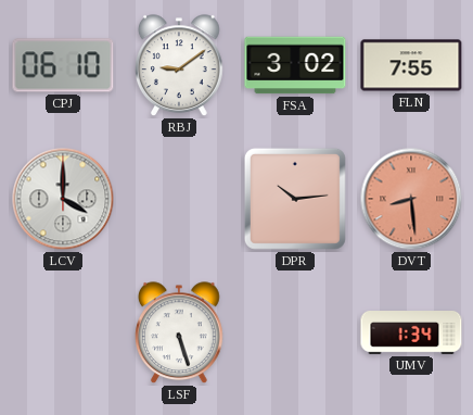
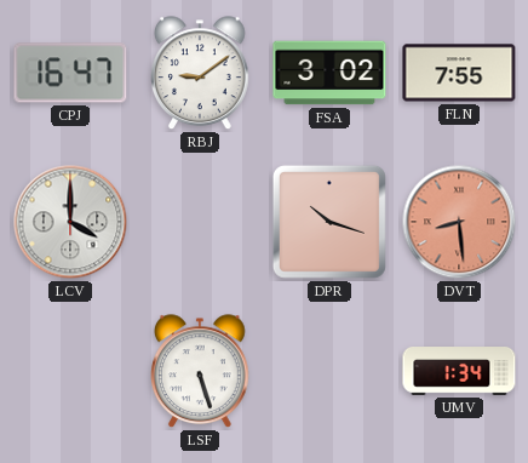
CPJ: 06:10 -> 16:47 (70, 73)
DPR: 10:14 -> 10:18 (329, 222)
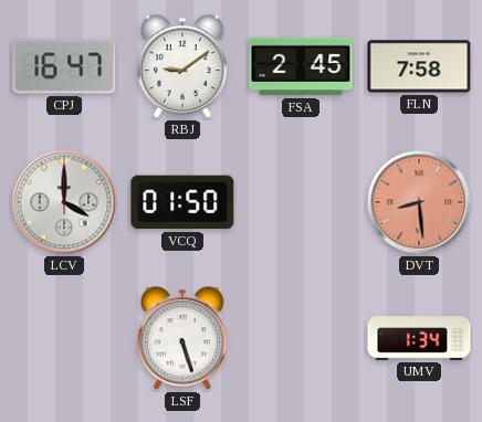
FSA: 3:02 -> 2:45 (301, 66)
FLN: 7:55 -> 7:58 (419, 66)
VCQ: none -> 01:50 (182, 202)
DPR: 10:18 -> none (329, 222)
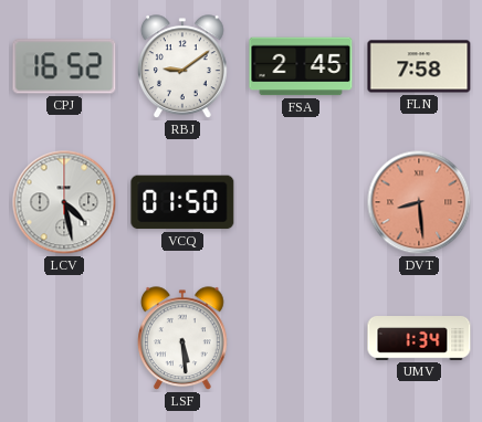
CPJ: 16:47 -> 16:52 (64, 66)
LCV: 4:00 -> 4:28 (64, 202)
LSF: 5:27 -> 5:29 (184, 339)
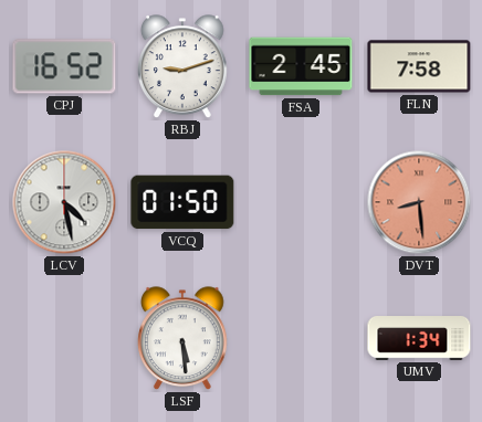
RBJ: 9:09 -> 9:12 (184, 67)
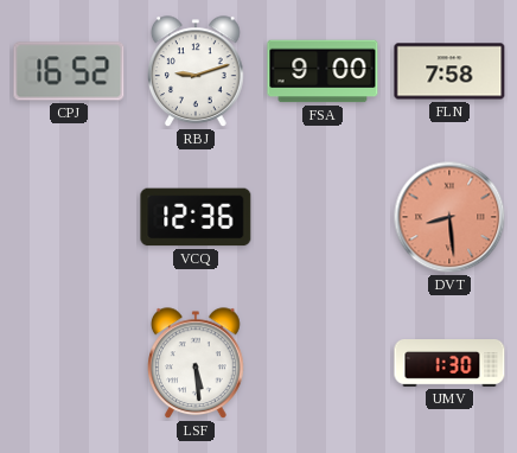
FSA: 2:45 -> 9:00 (323, 71)
LCV: 4:28 -> none (64, 202)
VCQ: 01:50 -> 12:36 (196, 217)
UMV: 1:34 -> 1:30 (449, 364)
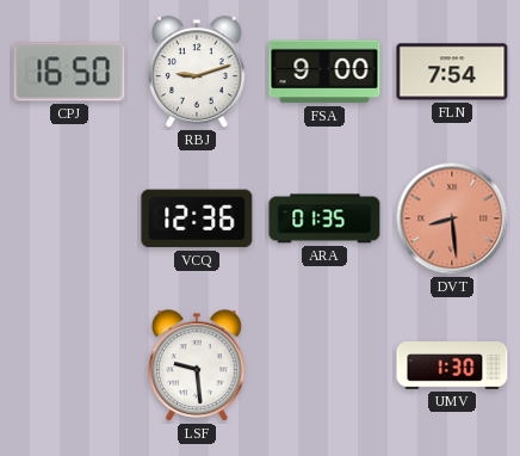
CPJ: 16:52 -> 16:50 (69, 72)
FLN: 7:58 -> 7:54 (452, 72)
ARA: none -> 01:35 (324, 218)
LSF: 5:29 -> 9:29 (198, 366)
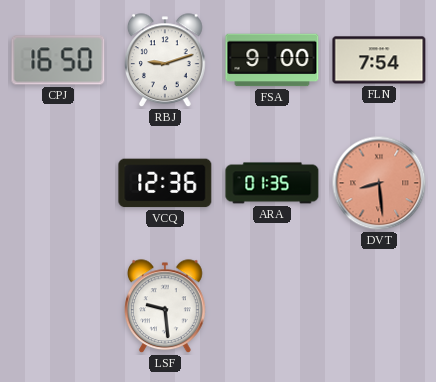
UMV: 1:30 -> none (452, 366)
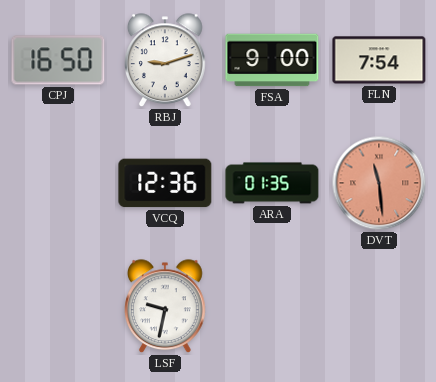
DVT: 8:29 -> 11:29 (379, 183)
LSF: 9:29 -> 9:32 (166, 307)
